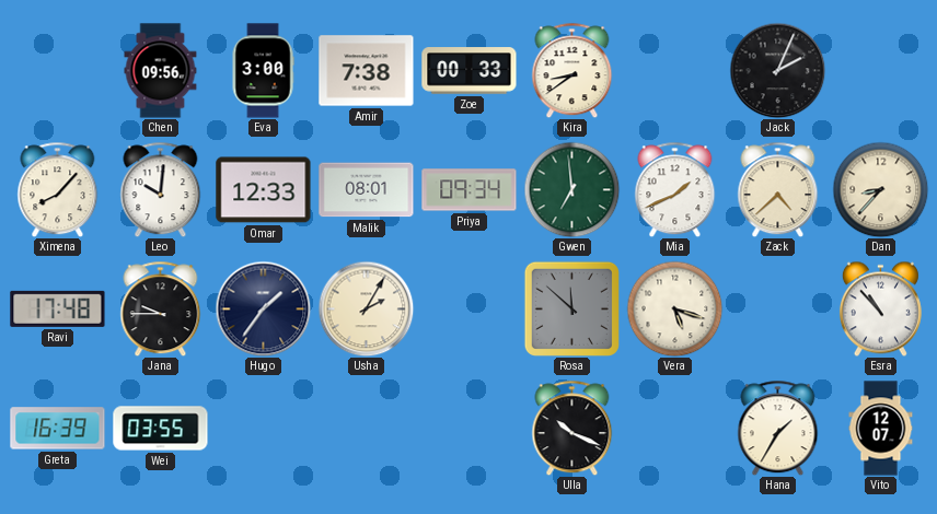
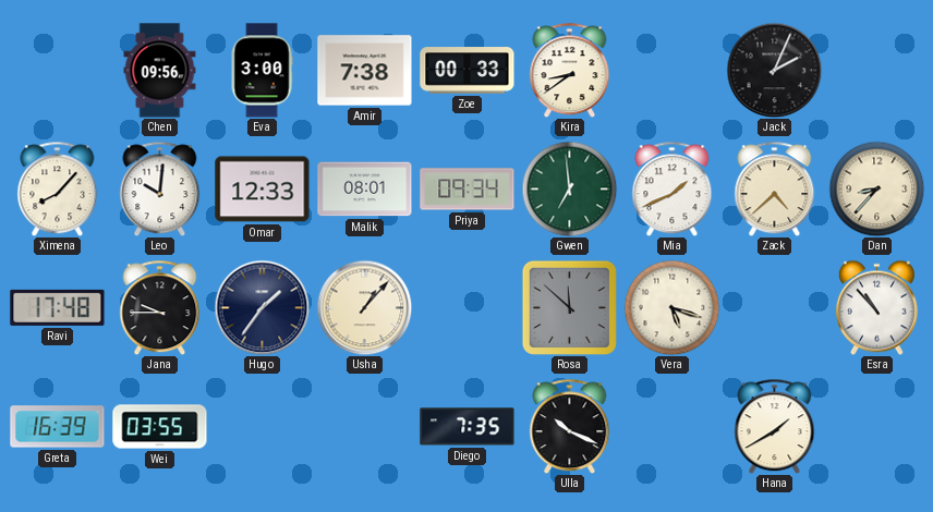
Usha: 2:05 -> 1:07 (364, 307)
Diego: none -> 7:35 (468, 427)
Hana: 1:35 -> 1:40 (775, 426)
Vito: 12:07 -> none (881, 429)
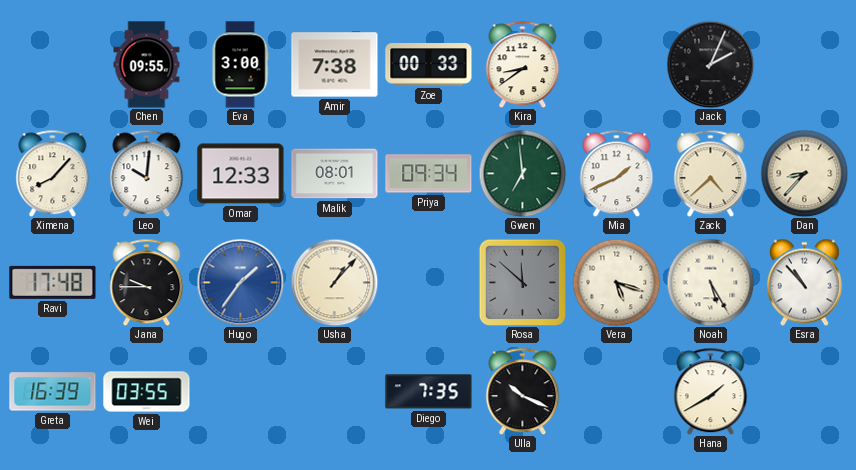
Chen: 09:56 -> 09:55 (147, 65)
Hugo dial: navy -> blue (240, 282)
Noah: none -> 5:25 (710, 282)
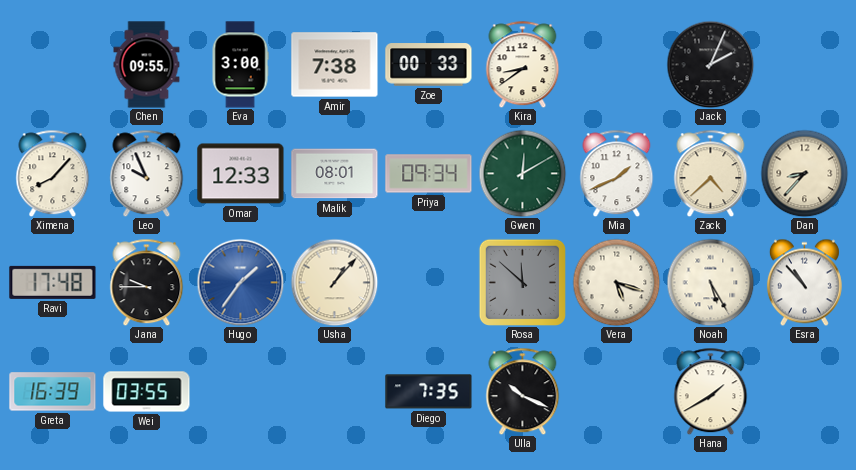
Leo: 10:01 -> 9:56 (147, 173)
Gwen: 6:59 -> 12:10 (522, 173)
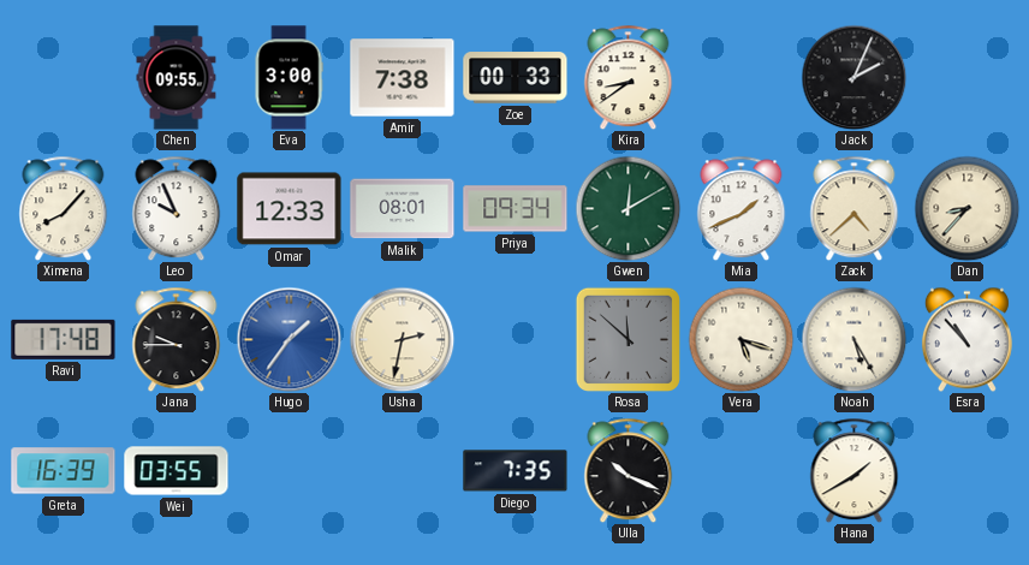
Usha: 1:07 -> 2:32 (402, 339)
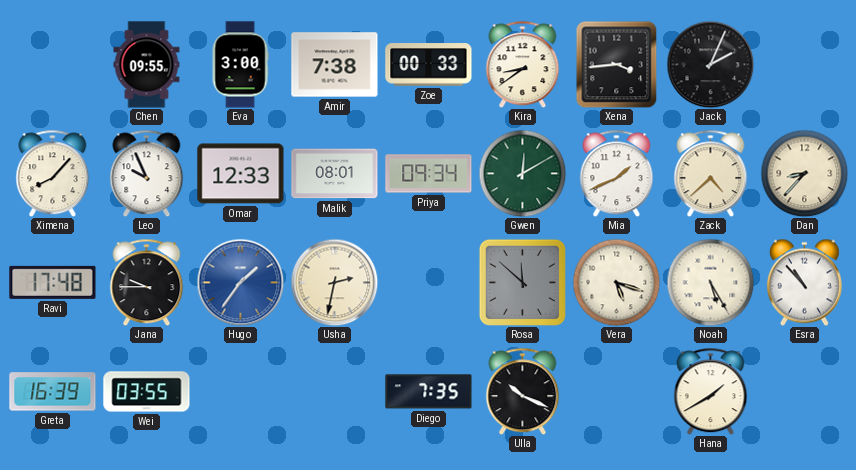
Xena: none -> 3:44 (617, 64)
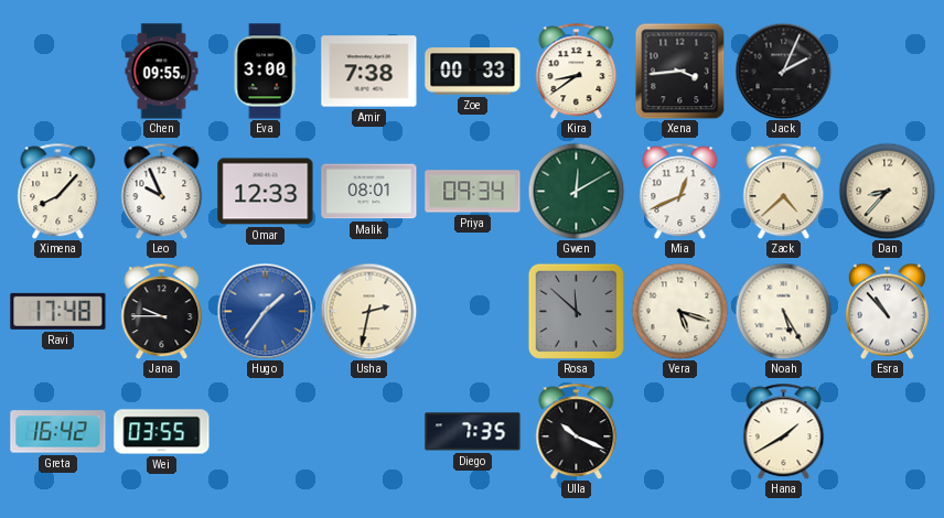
Mia: 1:41 -> 12:41 (680, 191)
Greta: 16:39 -> 16:42 (58, 432)
